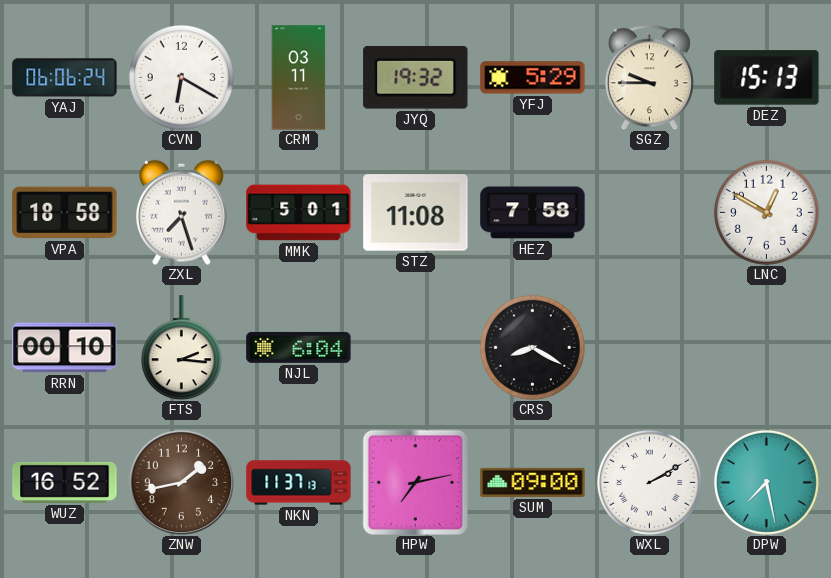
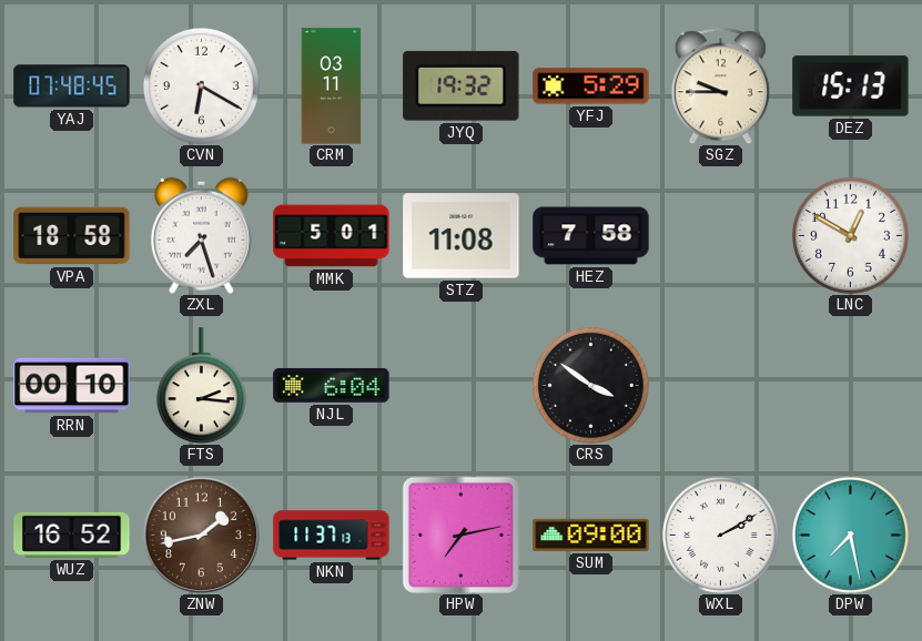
YAJ: 06:06 -> 07:48 (72, 87)
CRS: 8:20 -> 3:51 (590, 385)
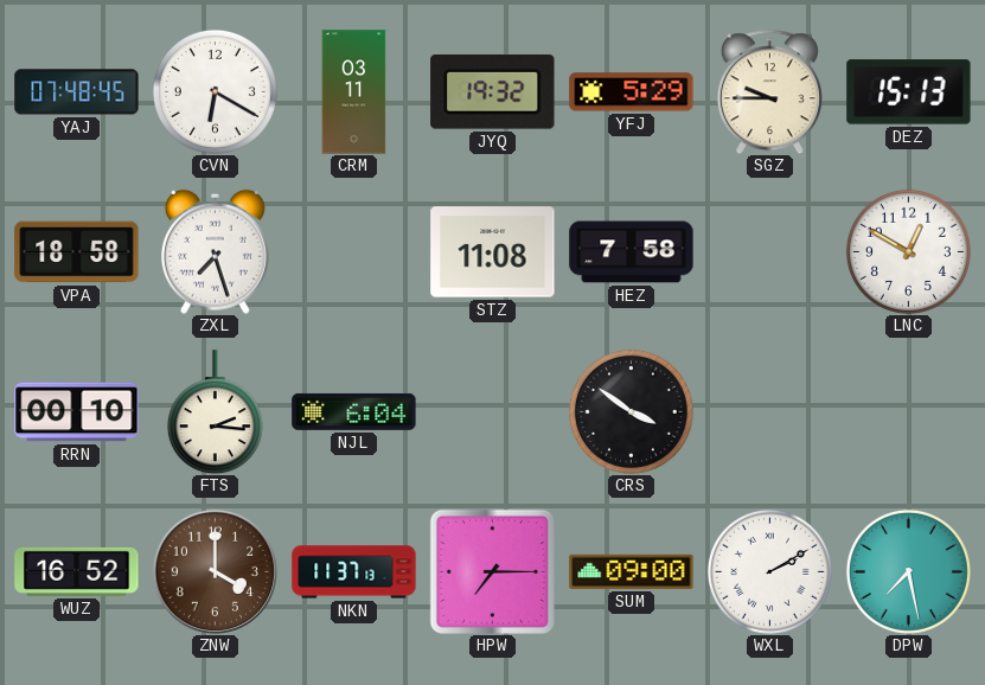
MMK: 5:01 -> none (332, 236)
ZNW: 1:43 -> 4:00 (215, 571)
HPW: 7:13 -> 7:15 (492, 571)
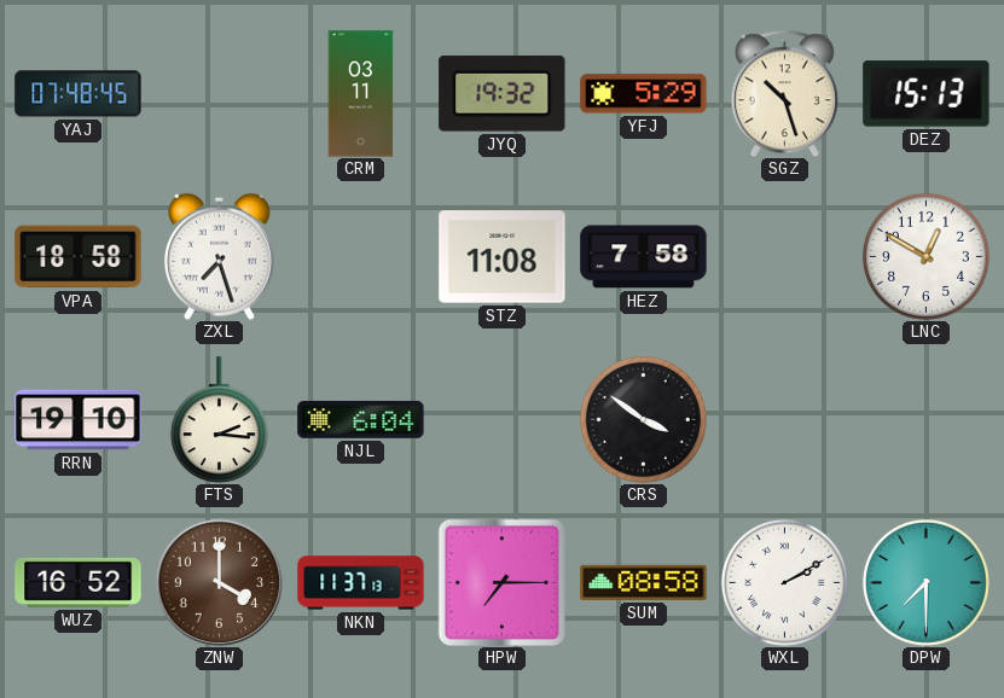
CVN: 6:20 -> none (215, 91)
SGZ: 9:45 -> 10:27 (784, 93)
RRN: 00:10 -> 19:10 (79, 420)
SUM: 09:00 -> 08:58 (644, 582)
DPW: 7:28 -> 7:30 (925, 582)
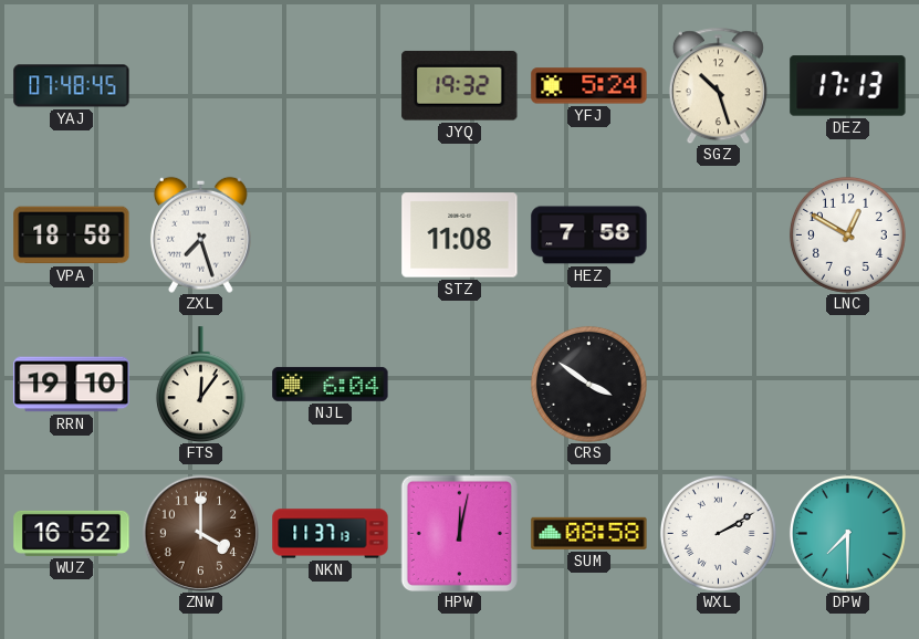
CRM: 03:11 -> none (361, 94)
YFJ: 5:29 -> 5:24 (589, 86)
DEZ: 15:13 -> 17:13 (848, 86)
FTS: 2:16 -> 12:06 (200, 385)
HPW: 7:15 -> 12:02 (459, 533)
